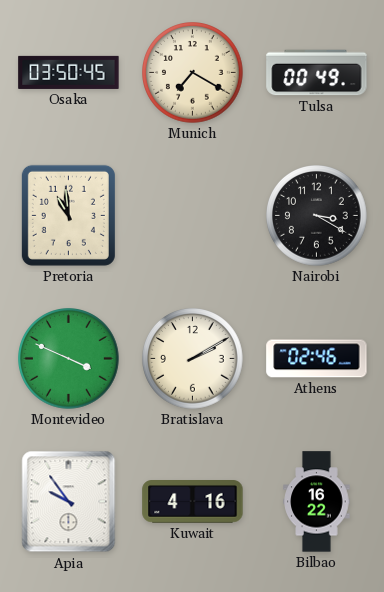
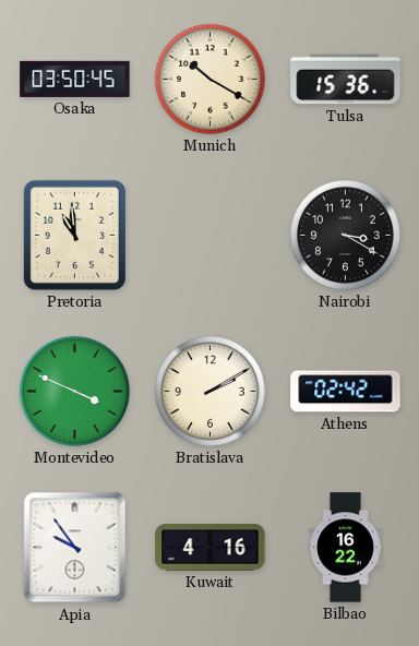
Munich: 7:20 -> 10:20 (211, 80)
Tulsa: 00:49 -> 15:36 (346, 80)
Athens: 02:46 -> 02:42 (346, 392)
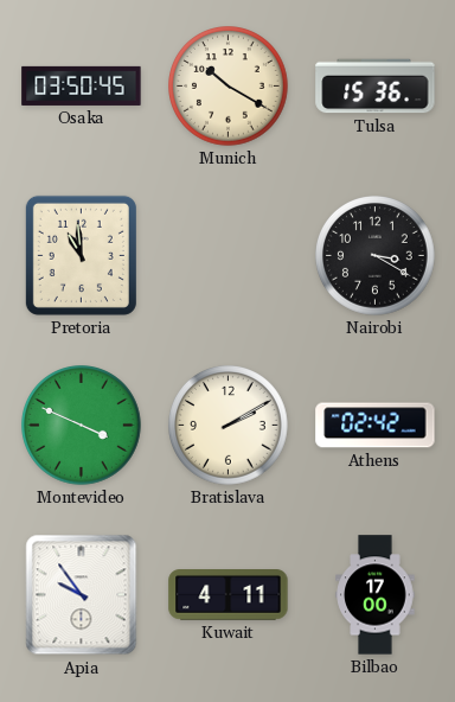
Kuwait: 4:16 -> 4:11 (229, 595)
Bilbao: 16:22 -> 17:00 (376, 595)
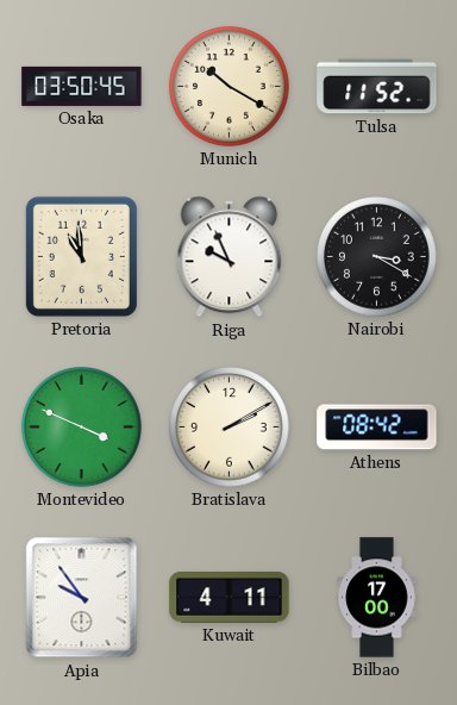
Tulsa: 15:36 -> 11:52 (377, 87)
Riga: none -> 9:56 (230, 257)
Athens: 02:42 -> 08:42 (377, 428)
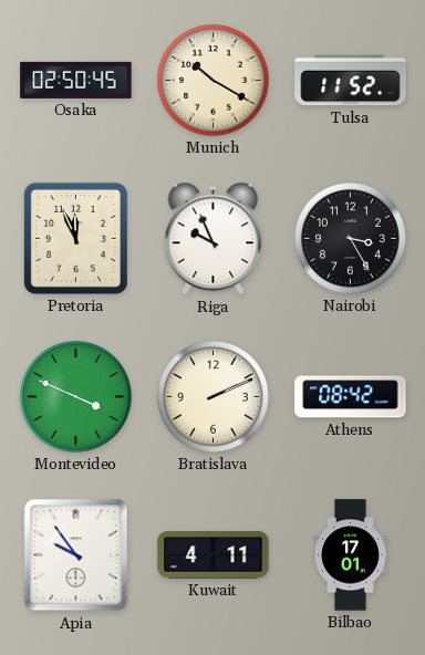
Osaka: 03:50 -> 02:50 (76, 80)
Pretoria: 10:59 -> 11:56 (75, 238)
Nairobi: 3:20 -> 3:25 (351, 239)
Bratislava: 2:10 -> 2:11 (214, 397)
Bilbao: 17:00 -> 17:01 (351, 555)
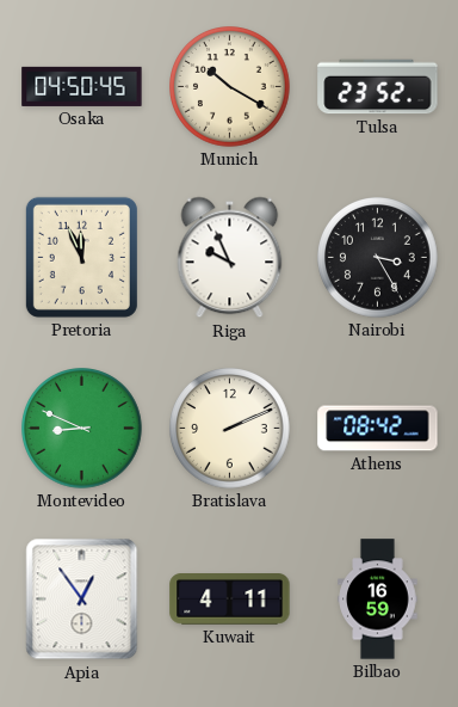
Osaka: 02:50 -> 04:50 (82, 86)
Tulsa: 11:52 -> 23:52 (378, 87)
Montevideo: 3:49 -> 8:49 (82, 429)
Apia: 9:54 -> 12:54 (82, 600)
Bilbao: 17:01 -> 16:59 (378, 600)
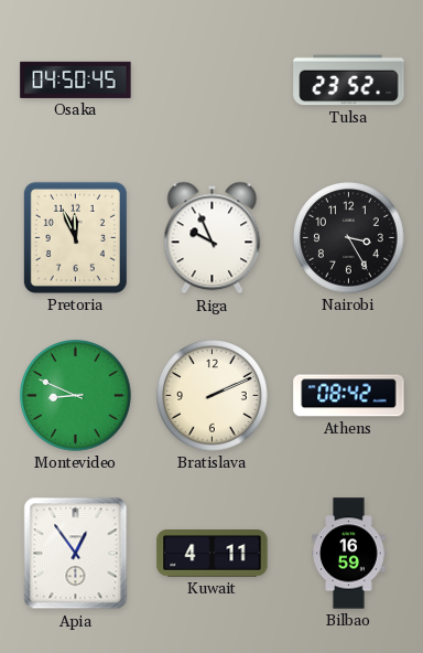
Munich: 10:20 -> none (230, 87)
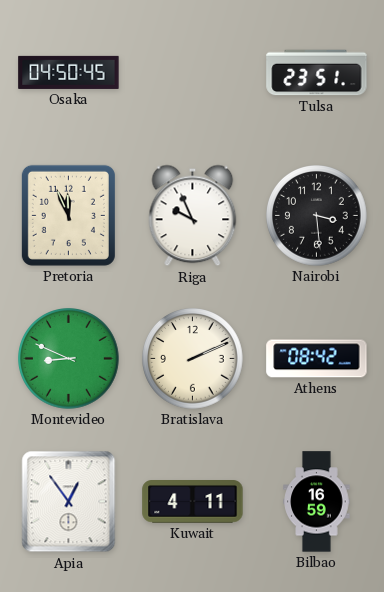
Tulsa: 23:52 -> 23:51 (317, 73)
Nairobi: 3:25 -> 3:29 (317, 216)
